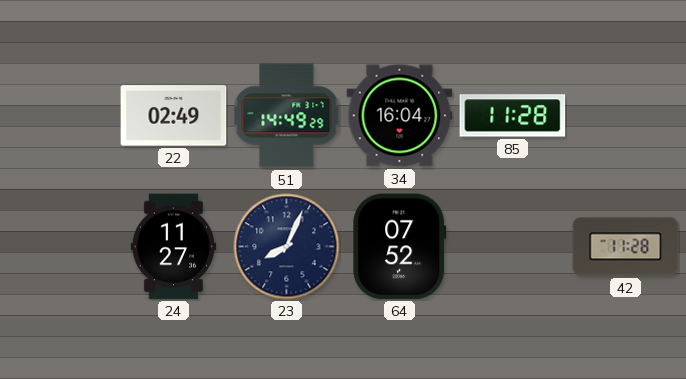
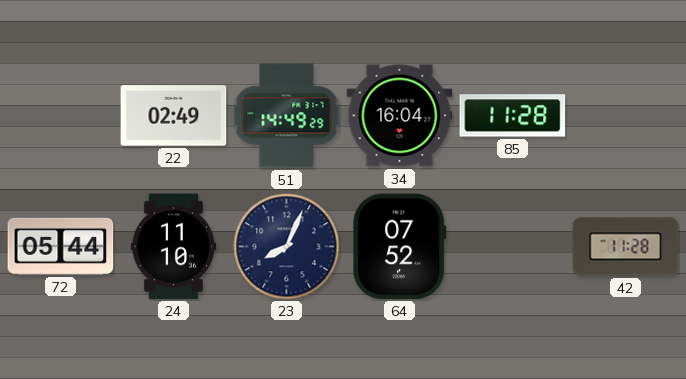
72: none -> 05:44 (61, 246)
24: 11:27 -> 11:10 (174, 247)
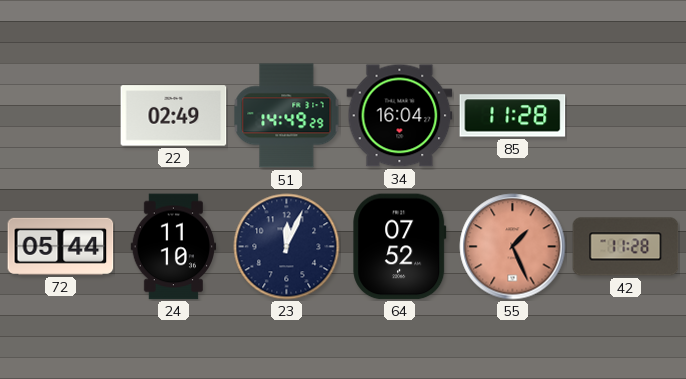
23: 8:04 -> 12:04 (287, 247)
55: none -> 1:26 (513, 247)
